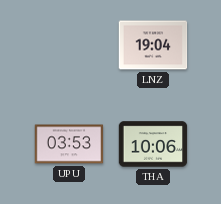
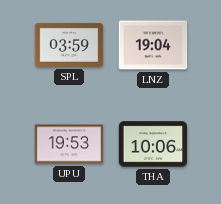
SPL: none -> 03:59 (69, 45)
UPU: 03:53 -> 19:53 (69, 144)
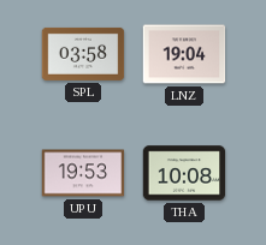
SPL: 03:59 -> 03:58 (83, 54)
THA: 10:06 -> 10:08 (184, 173)
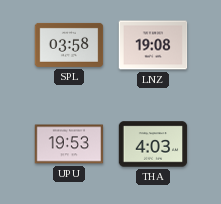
LNZ: 19:04 -> 19:08 (153, 45)
THA: 10:08 -> 4:03 (153, 144)
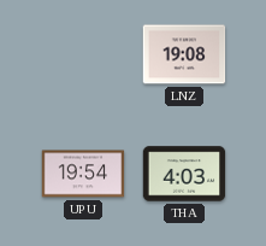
SPL: 03:58 -> none (69, 45)
UPU: 19:53 -> 19:54 (83, 174)
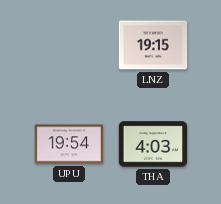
LNZ: 19:08 -> 19:15 (153, 45)
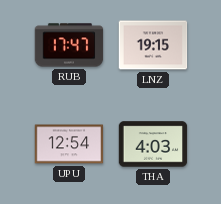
RUB: none -> 17:47 (69, 45)
UPU: 19:54 -> 12:54 (69, 144)
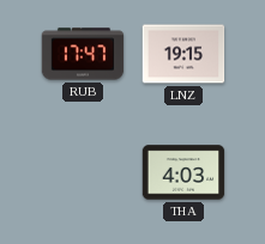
UPU: 12:54 -> none (69, 144)
